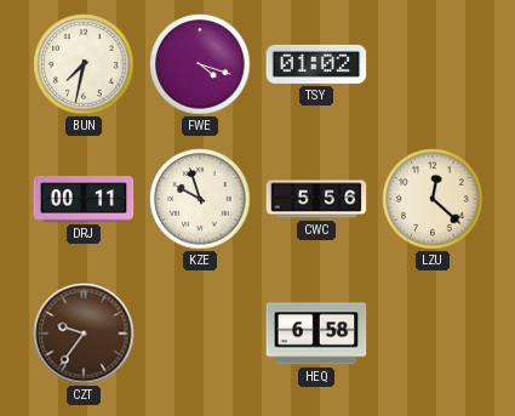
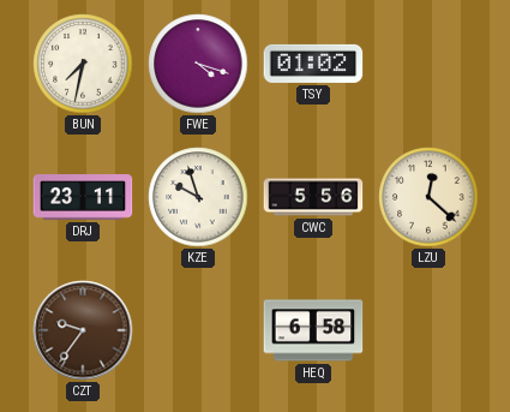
DRJ: 00:11 -> 23:11 (83, 197)
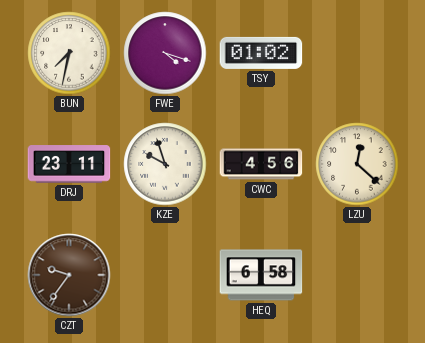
CWC: 5:56 -> 4:56 (261, 164)
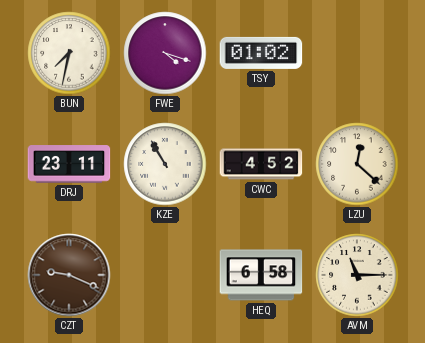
KZE: 9:57 -> 10:55 (165, 164)
CWC: 4:56 -> 4:52 (261, 164)
CZT: 9:36 -> 9:19 (69, 275)
AVM: none -> 11:15 (357, 275)
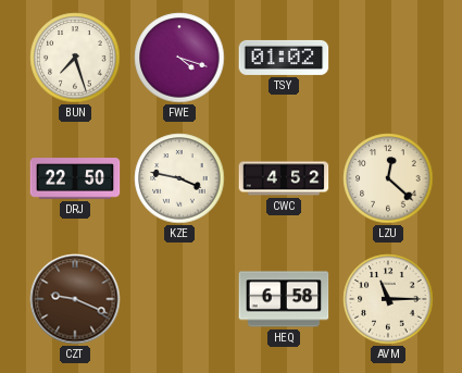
BUN: 7:32 -> 7:27 (75, 58)
DRJ: 23:11 -> 22:50 (75, 178)
KZE: 10:55 -> 3:47 (179, 178)
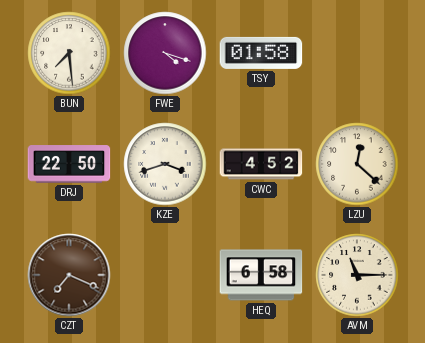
BUN: 7:27 -> 7:29 (69, 53)
TSY: 01:02 -> 01:58 (261, 53)
KZE: 3:47 -> 3:42 (165, 164)
CZT: 9:19 -> 7:19 (69, 275)
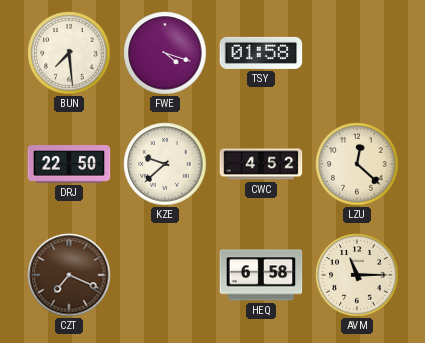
KZE: 3:42 -> 9:38 (165, 164)
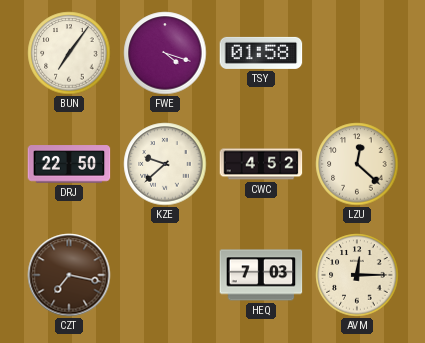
BUN: 7:29 -> 7:06 (69, 53)
CZT: 7:19 -> 7:17 (69, 275)
HEQ: 6:58 -> 7:03 (261, 275)
AVM: 11:15 -> 12:15 (357, 275)
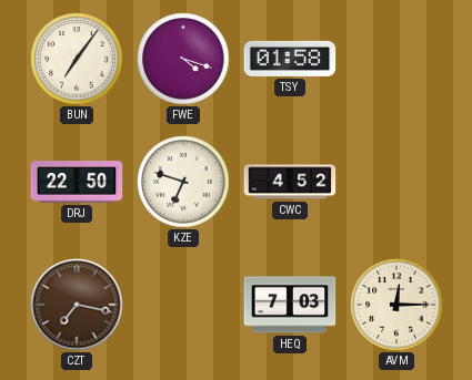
KZE: 9:38 -> 6:48 (183, 182)
LZU: 12:22 -> none (357, 164)
